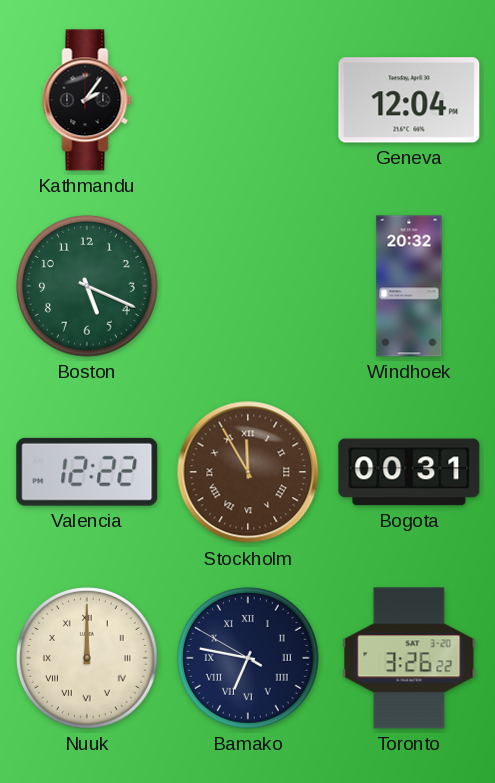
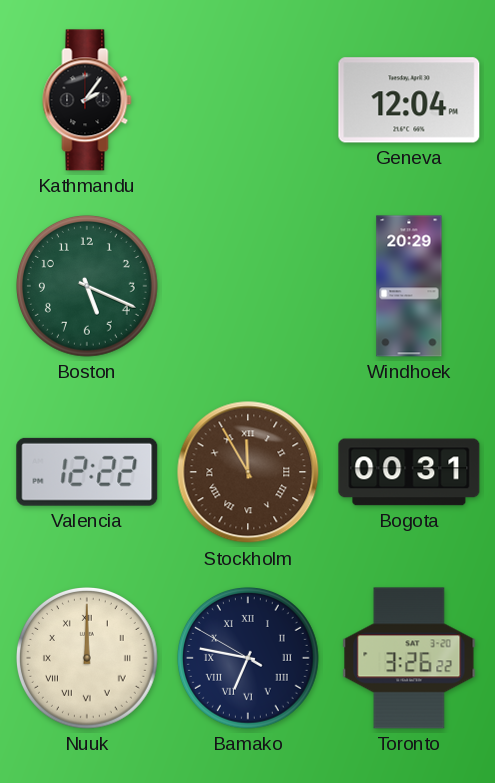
Windhoek: 20:32 -> 20:29 (409, 286)
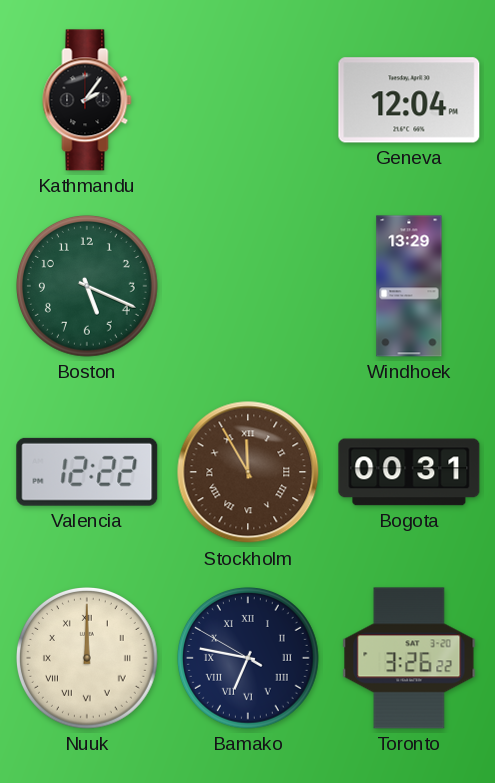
Windhoek: 20:29 -> 13:29 (409, 286)
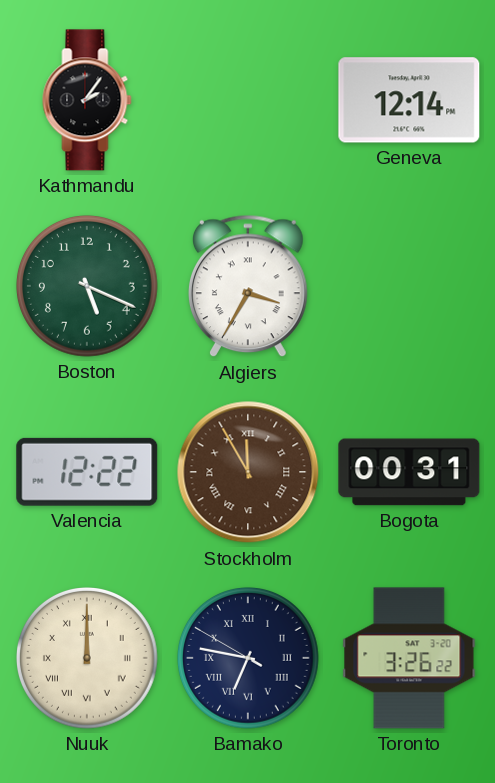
Geneva: 12:04 -> 12:14 (409, 100)
Algiers: none -> 3:35 (249, 286)
Windhoek: 13:29 -> none (409, 286)
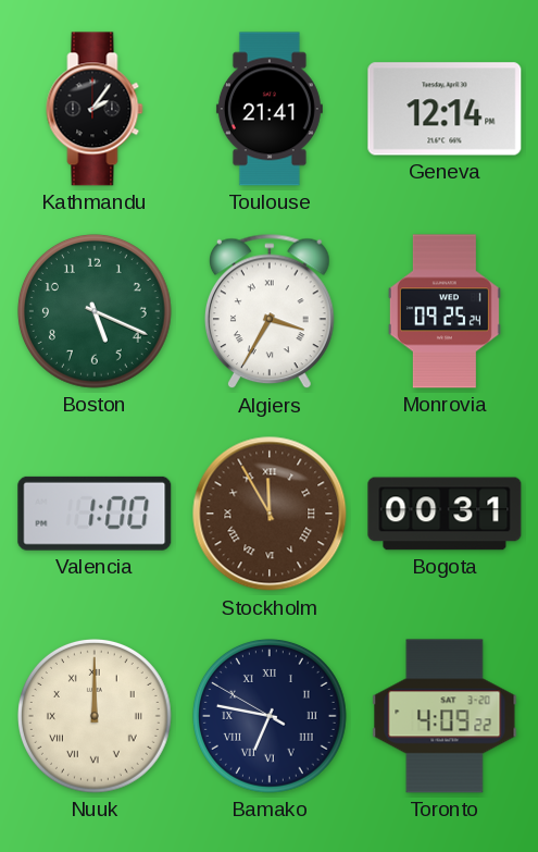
Toulouse: none -> 21:41 (270, 109)
Monrovia: none -> 09:25 (445, 311)
Valencia: 12:22 -> 1:00 (95, 514)
Toronto: 3:26 -> 4:09 (445, 716)
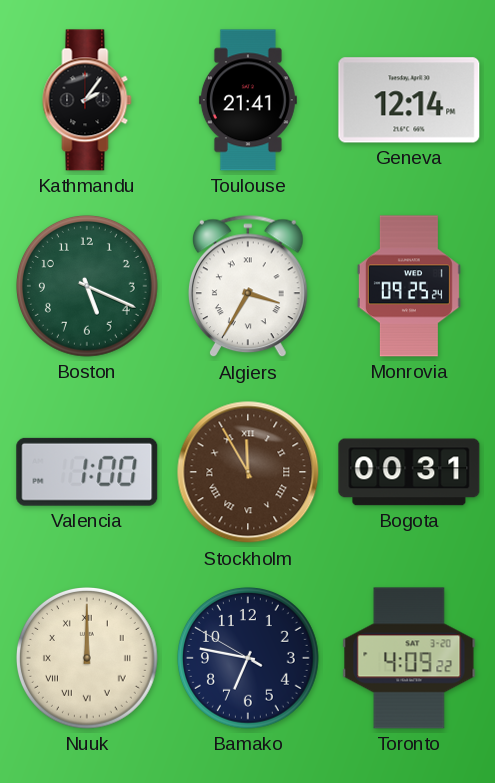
Bamako numerals: Roman -> Arabic (249, 659)
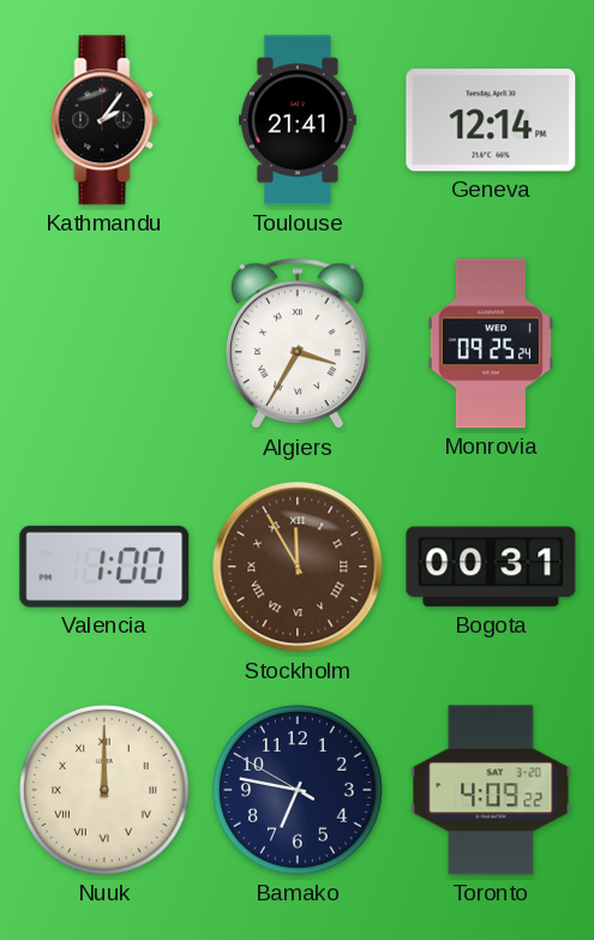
Boston: 5:19 -> none (88, 287)
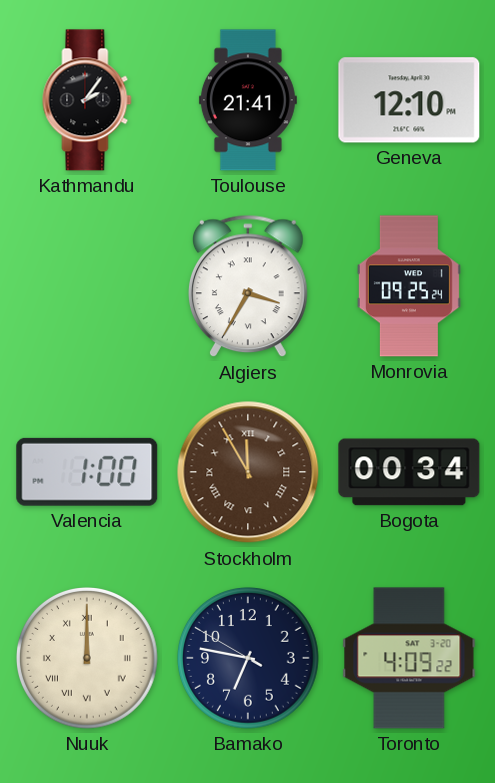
Geneva: 12:14 -> 12:10 (409, 100)
Bogota: 00:31 -> 00:34 (409, 472)
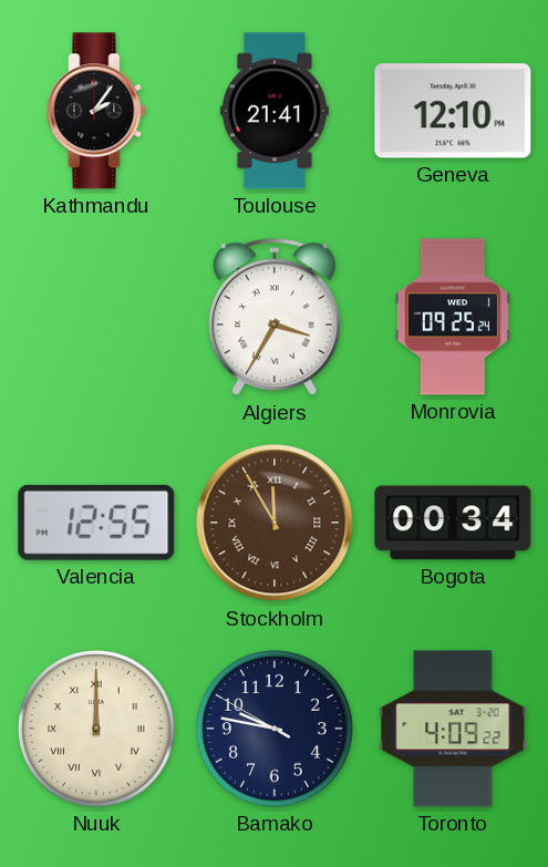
Valencia: 1:00 -> 12:55 (96, 523)
Bamako: 6:46 -> 9:46 (276, 730)
